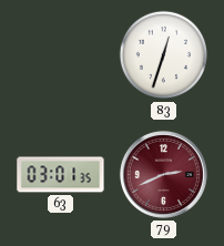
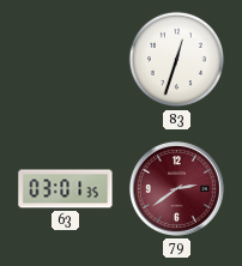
79: 2:41 -> 2:39 (176, 188)
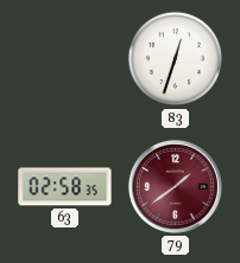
63: 03:01 -> 02:58 (65, 187)
79: 2:39 -> 1:39 (175, 186)
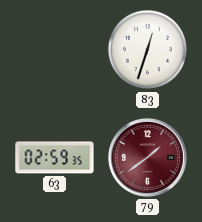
63: 02:58 -> 02:59 (55, 158)
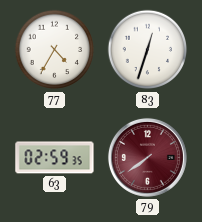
77: none -> 4:35 (55, 50)
79: 1:39 -> 7:39 (147, 157)
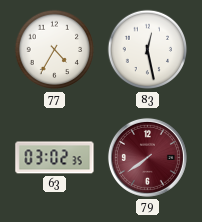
83: 12:33 -> 12:28 (148, 50)
63: 02:59 -> 03:02 (55, 158)
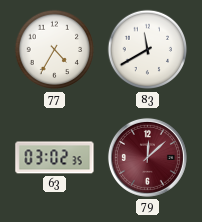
83: 12:28 -> 11:40 (148, 50)
79: 7:39 -> 12:08 (147, 157)
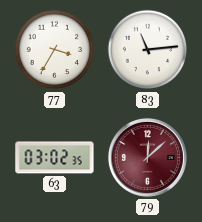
77: 4:35 -> 3:35 (55, 50)
83: 11:40 -> 11:14 (148, 50)
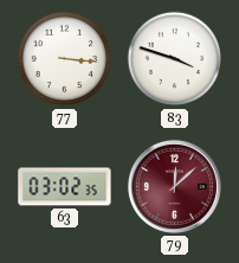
77: 3:35 -> 3:16 (65, 59)
83: 11:14 -> 3:48 (175, 59)
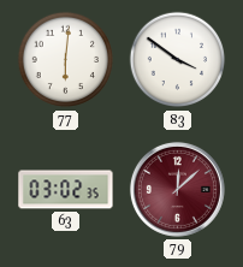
77: 3:16 -> 6:01 (66, 60)
83: 3:48 -> 3:51 (178, 60)
